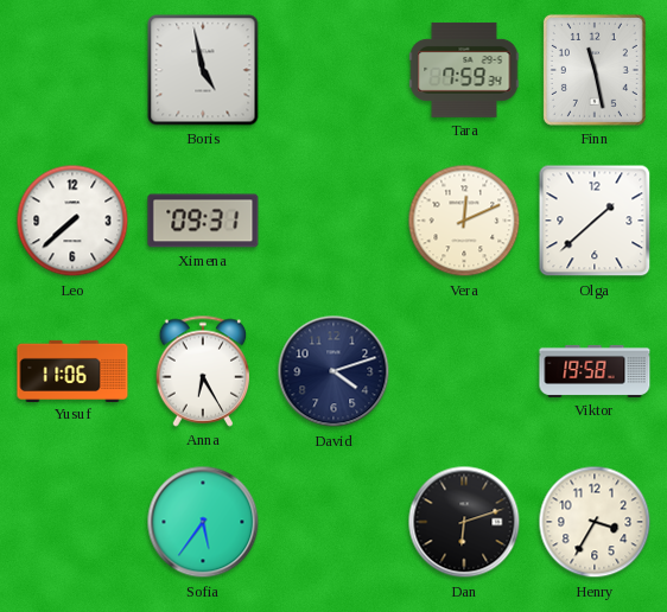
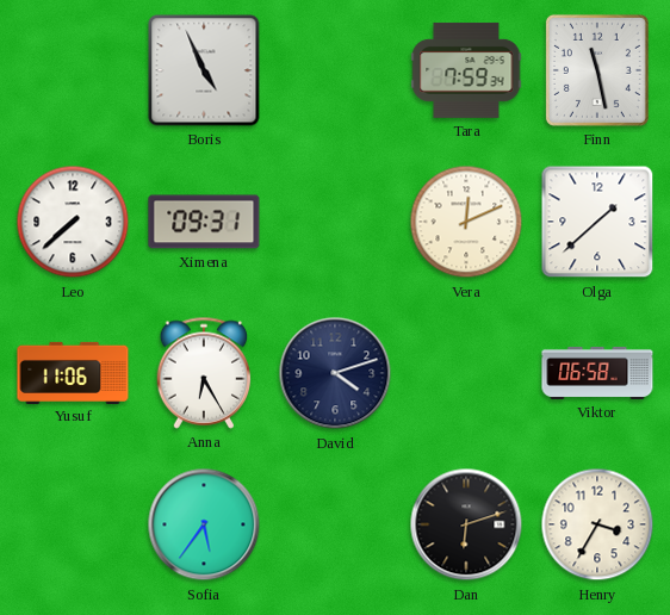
Boris: 4:58 -> 4:56 (204, 70)
Viktor: 19:58 -> 06:58 (597, 373)
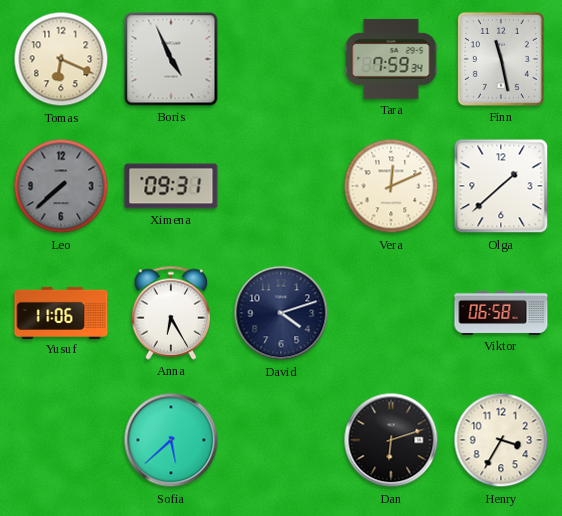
Tomas: none -> 6:19 (61, 59)
Leo dial: white -> grey (61, 186)
Sofia: 5:36 -> 5:38 (171, 440)
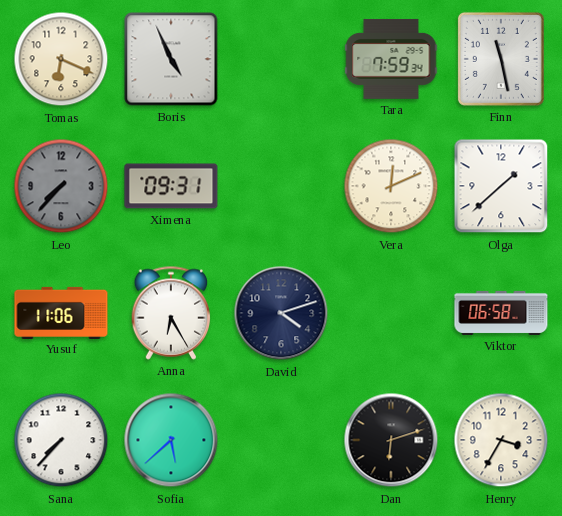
Leo: 7:38 -> 7:37 (61, 186)
Sana: none -> 7:37 (61, 440)
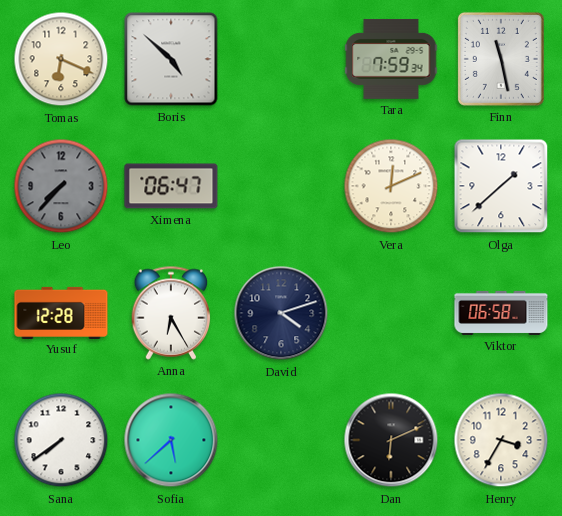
Boris: 4:56 -> 4:52 (171, 59)
Ximena: 09:31 -> 06:47 (171, 186)
Yusuf: 11:06 -> 12:28 (61, 312)
Sana: 7:37 -> 7:39 (61, 440)
Dan: 6:12 -> 6:11 (391, 440)
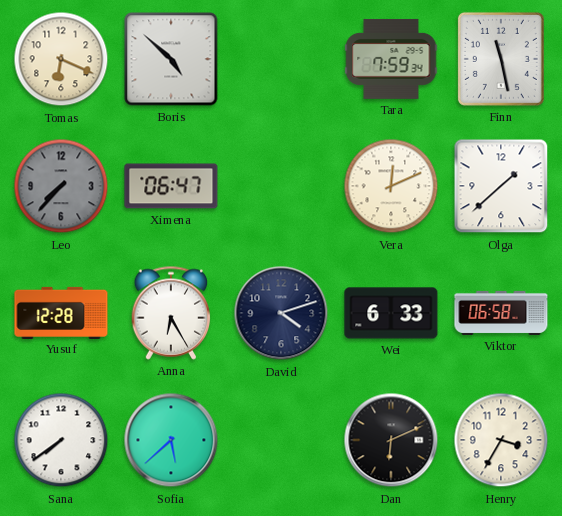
Wei: none -> 6:33 (391, 313)
